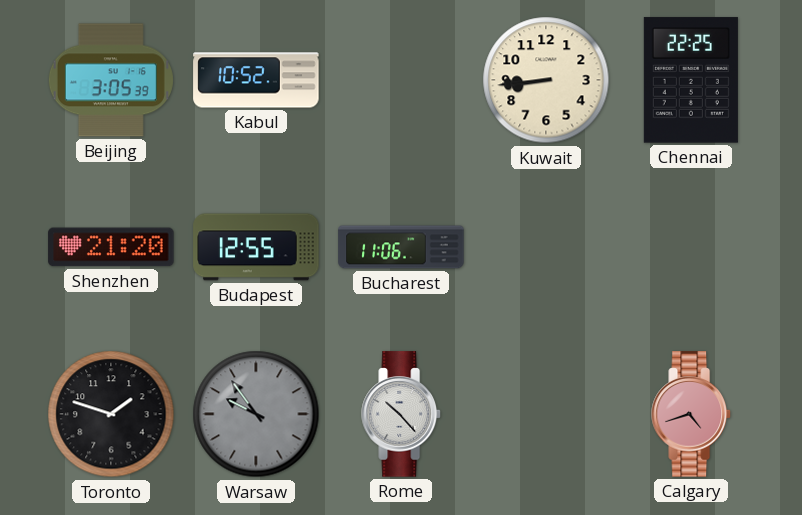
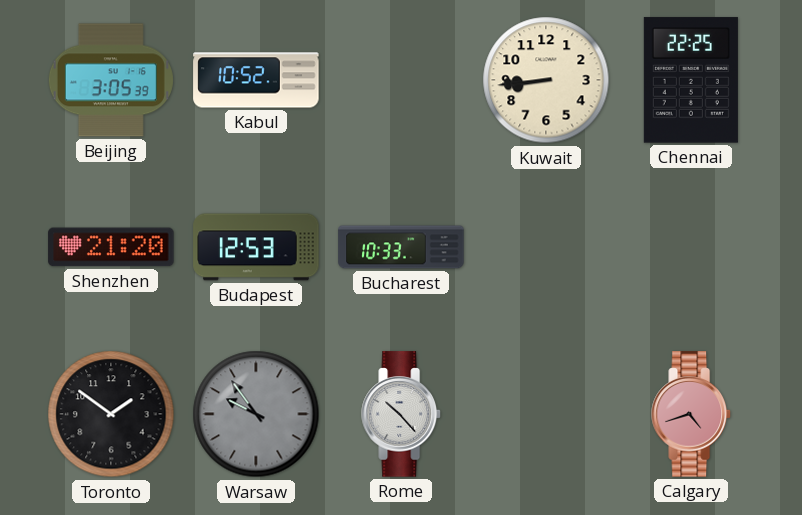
Budapest: 12:55 -> 12:53 (256, 247)
Bucharest: 11:06 -> 10:33 (401, 247)
Toronto: 1:48 -> 1:51 (111, 414)
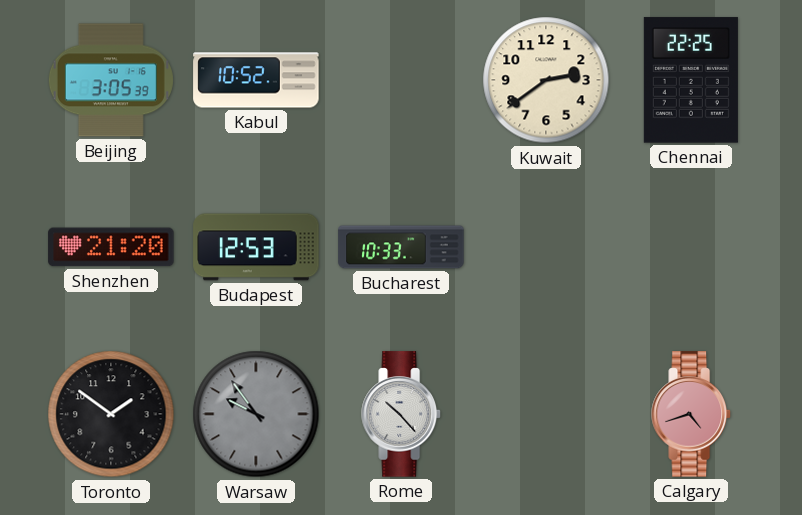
Kuwait: 8:44 -> 2:39 (546, 80)
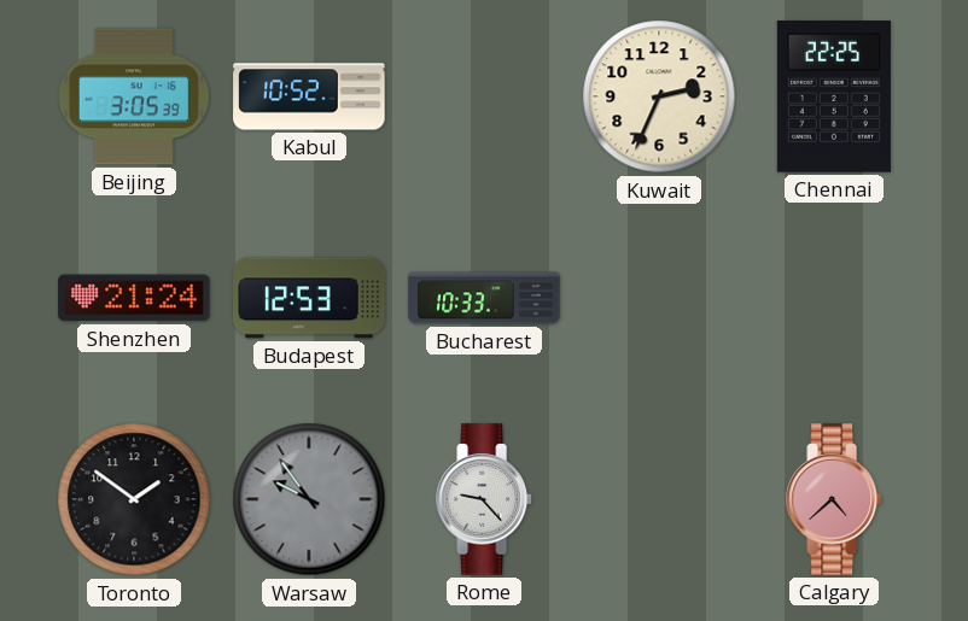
Kuwait: 2:39 -> 2:34 (659, 96)
Shenzhen: 21:20 -> 21:24 (134, 298)
Rome: 10:23 -> 9:23 (484, 499)
Calgary: 4:42 -> 4:38 (834, 499)
